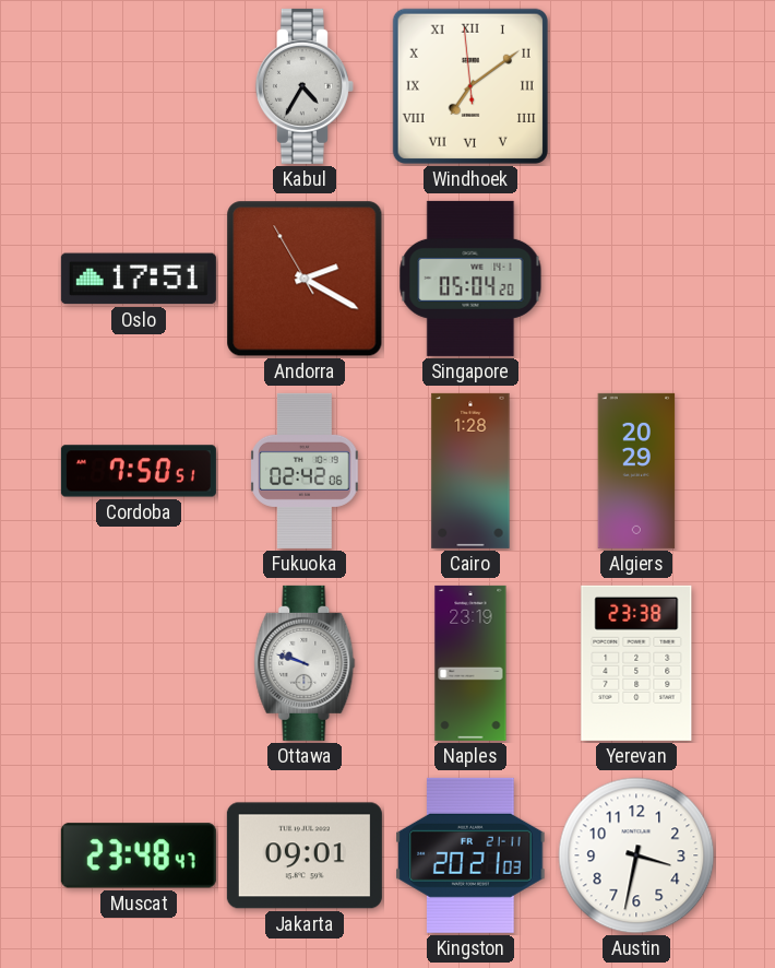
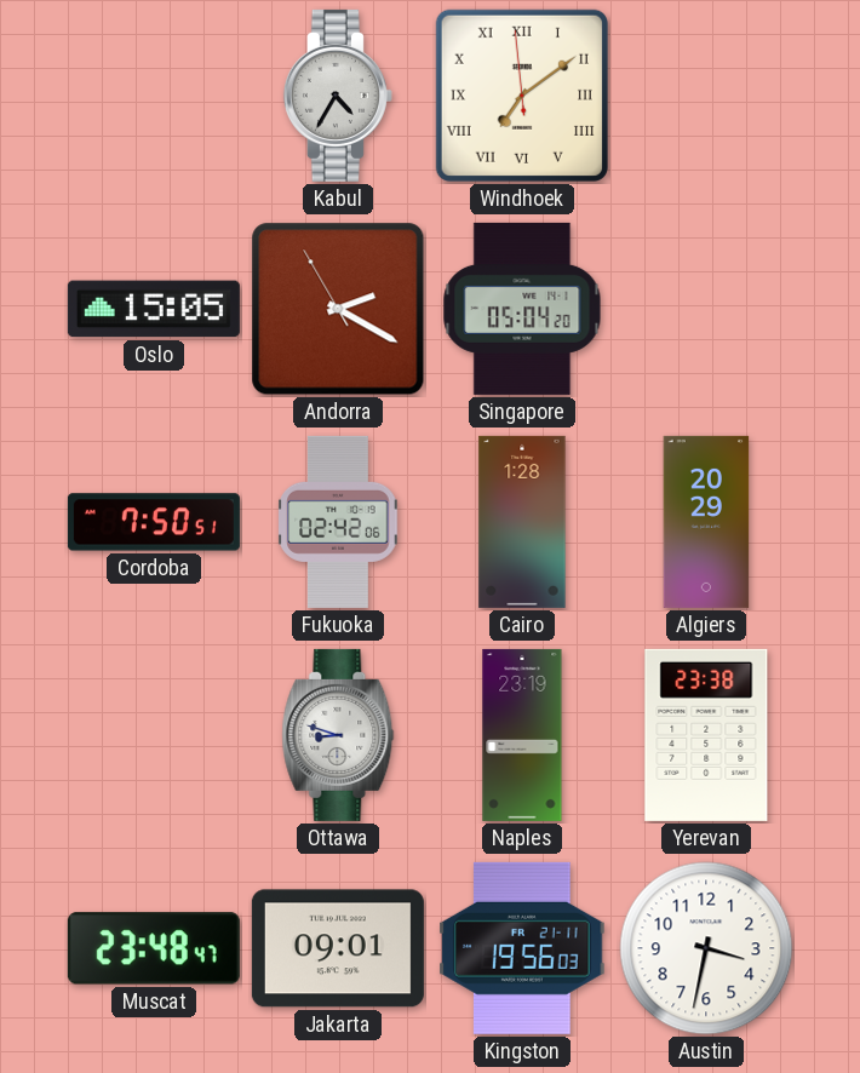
Oslo: 17:51 -> 15:05 (154, 309)
Ottawa: 9:48 -> 8:48 (338, 735)
Kingston: 20:21 -> 19:56 (522, 948)
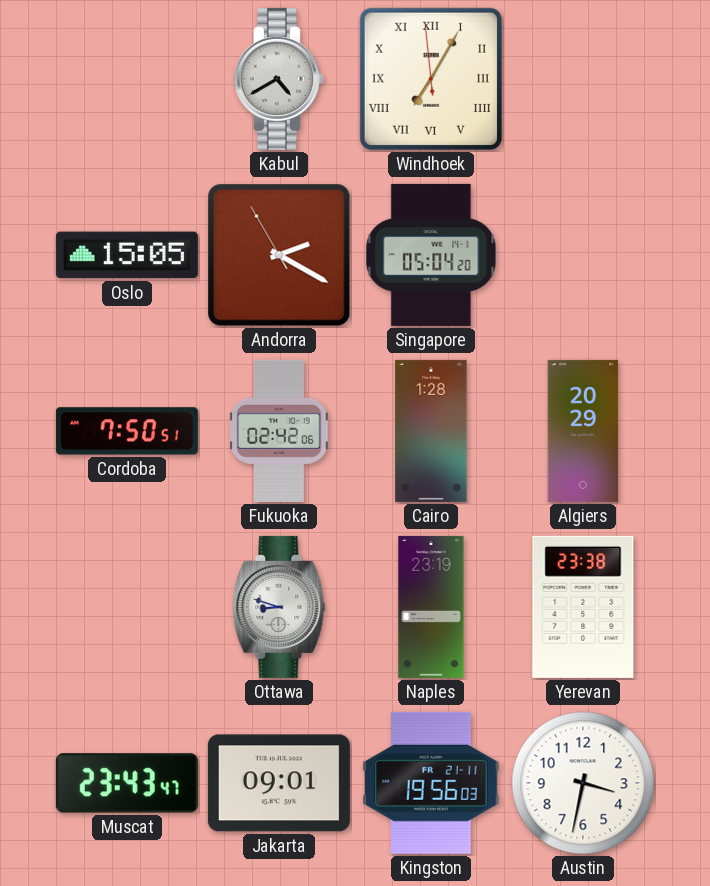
Kabul: 4:35 -> 4:40 (279, 79)
Windhoek: 7:08 -> 7:04 (431, 79)
Muscat: 23:48 -> 23:43 (127, 783)
